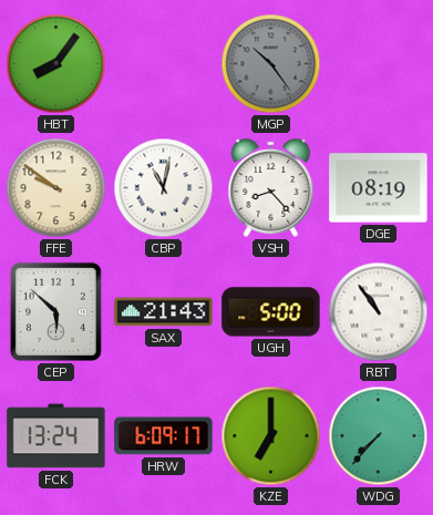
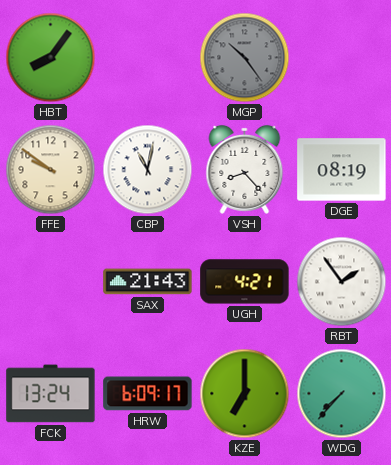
CEP: 5:52 -> none (55, 311)
UGH: 5:00 -> 4:21 (245, 282)
RBT: 10:54 -> 1:54 (342, 282)
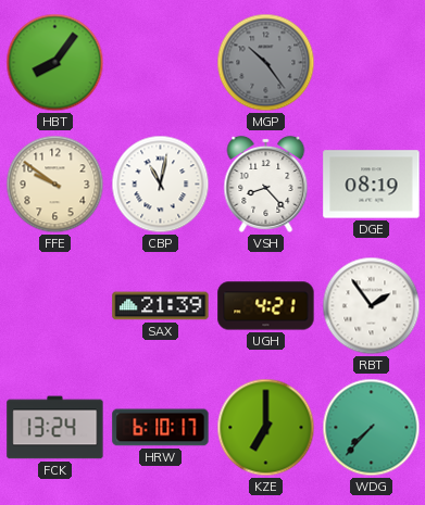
SAX: 21:43 -> 21:39 (161, 306)
HRW: 6:09 -> 6:10 (161, 428)
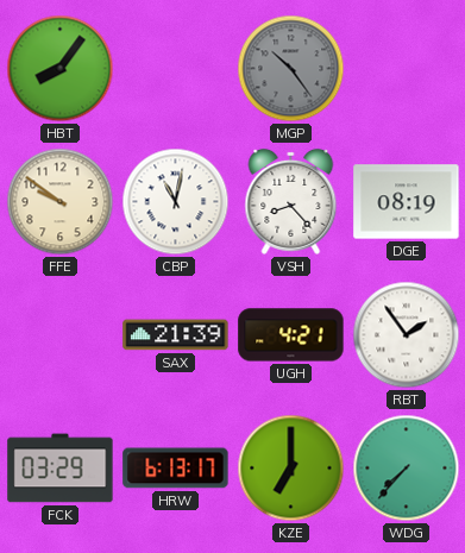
FCK: 13:24 -> 03:29 (61, 469)
HRW: 6:10 -> 6:13 (176, 469)
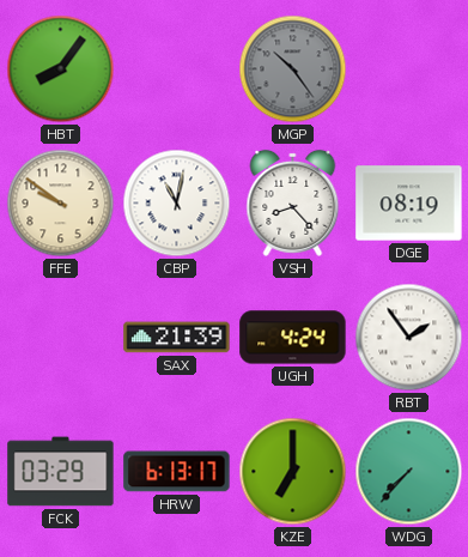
UGH: 4:21 -> 4:24 (293, 338)
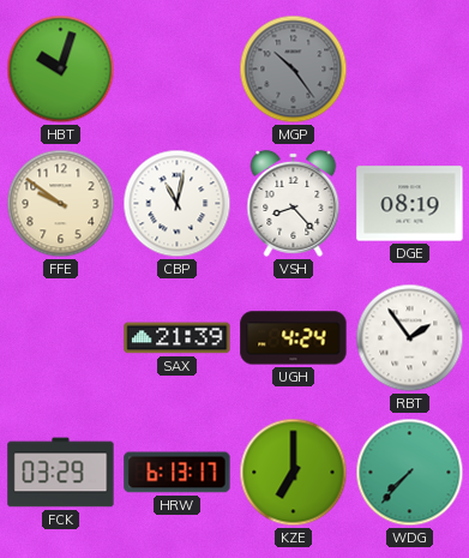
HBT: 8:06 -> 10:03 (61, 70)
